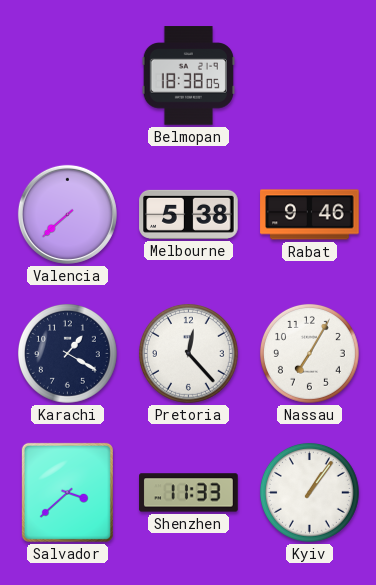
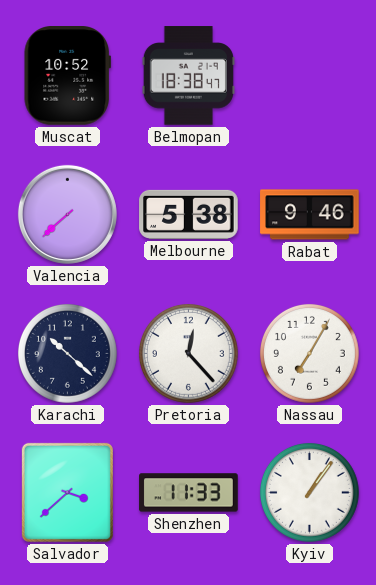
Muscat: none -> 10:52 (67, 76)
Belmopan: 18:38:05 -> 18:38:47 (188, 76)
Karachi: 1:20 -> 10:22 (67, 353)
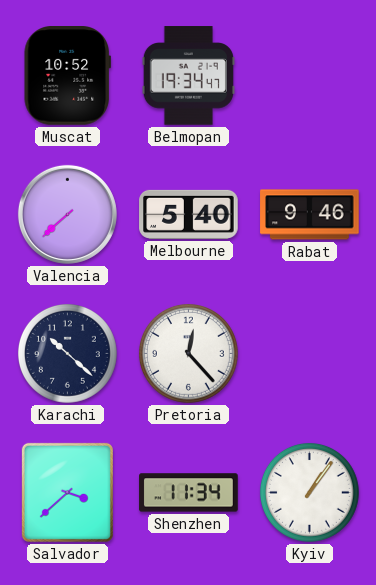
Belmopan: 18:38 -> 19:34 (188, 76)
Melbourne: 5:38 -> 5:40 (189, 214)
Nassau: 7:05 -> none (309, 353)
Shenzhen: 11:33 -> 11:34 (189, 493)
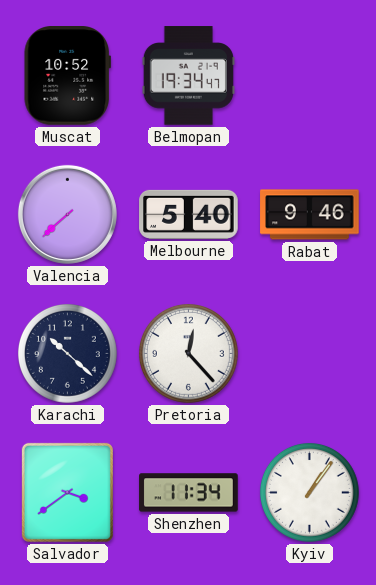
Salvador: 3:38 -> 3:39 (67, 492)
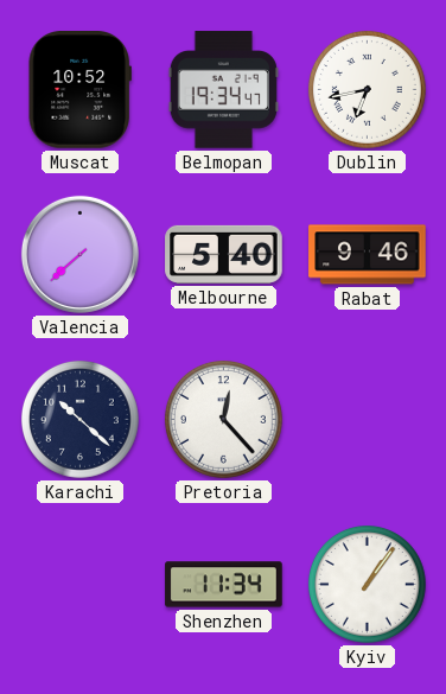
Dublin: none -> 6:43 (367, 89)
Salvador: 3:39 -> none (67, 492)
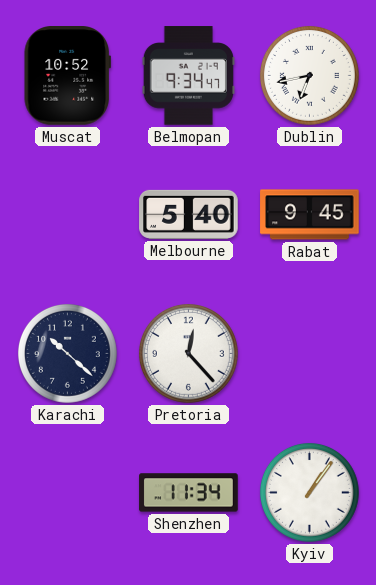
Belmopan: 19:34 -> 9:34 (188, 76)
Valencia: 7:38 -> none (79, 254)
Rabat: 9:46 -> 9:45 (310, 215)
